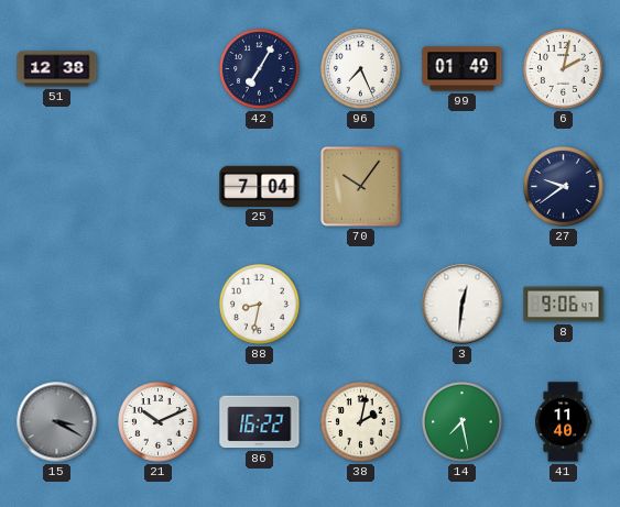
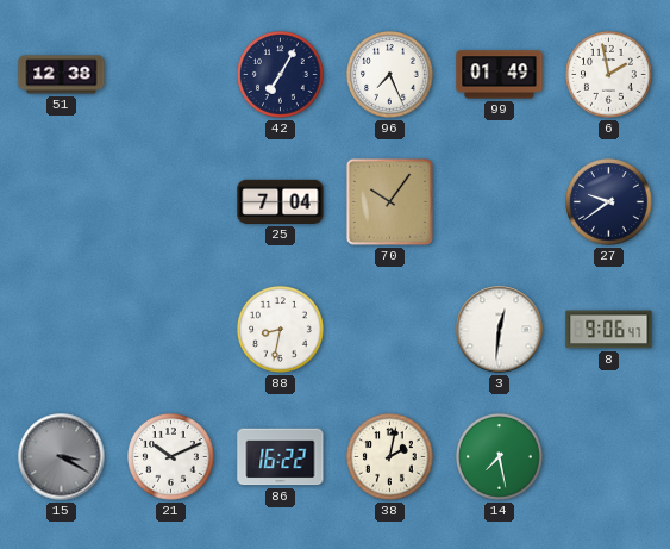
6: 2:02 -> 1:58 (609, 75)
41: 11:40 -> none (564, 422)
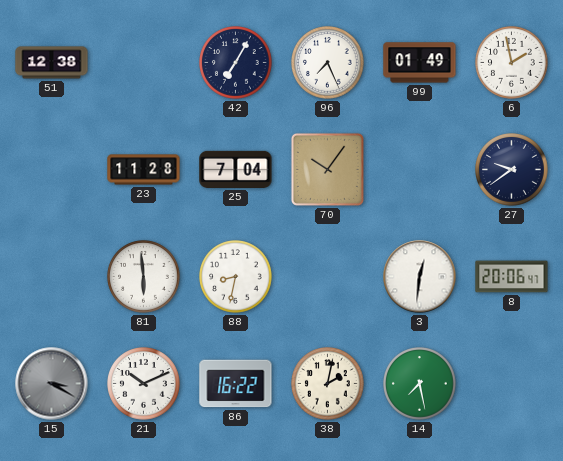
23: none -> 11:28 (144, 170)
81: none -> 5:59 (144, 277)
8: 9:06 -> 20:06 (512, 277)
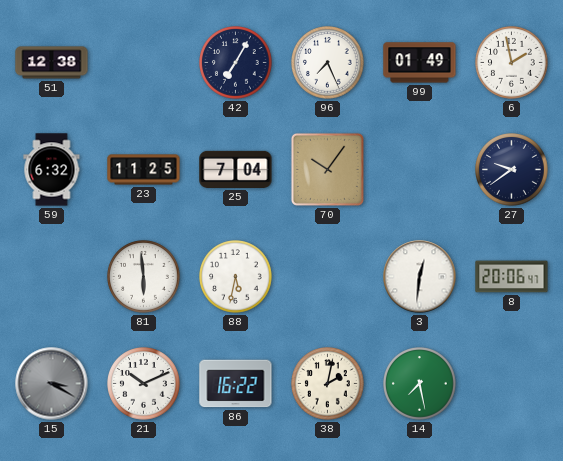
59: none -> 6:32 (52, 170)
23: 11:28 -> 11:25 (144, 170)
88: 8:32 -> 5:32 (236, 277)
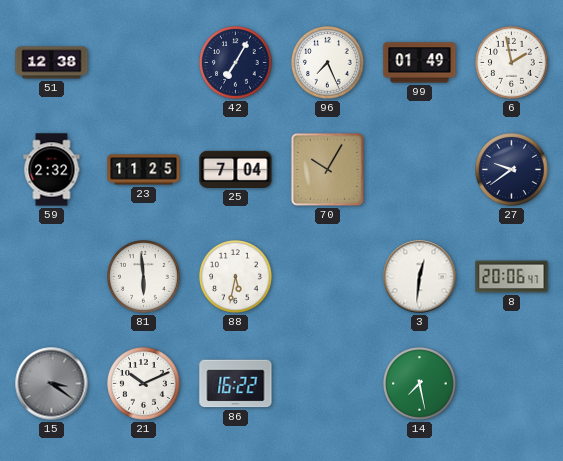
59: 6:32 -> 2:32 (52, 170)
70: 10:06 -> 10:05 (327, 169)
15: 3:20 -> 3:21 (52, 384)
38: 2:02 -> none (328, 384)
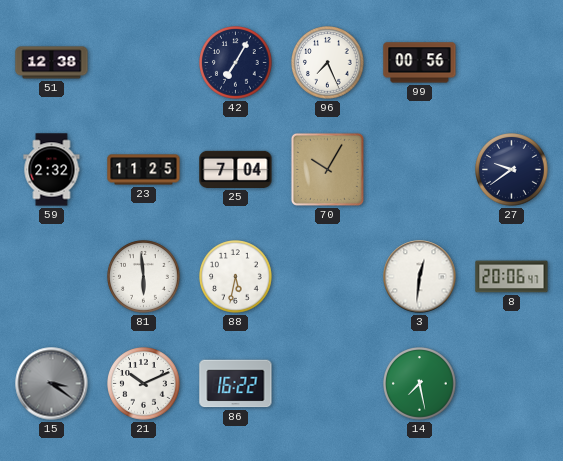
99: 01:49 -> 00:56 (420, 63)
6: 1:58 -> none (512, 63)
